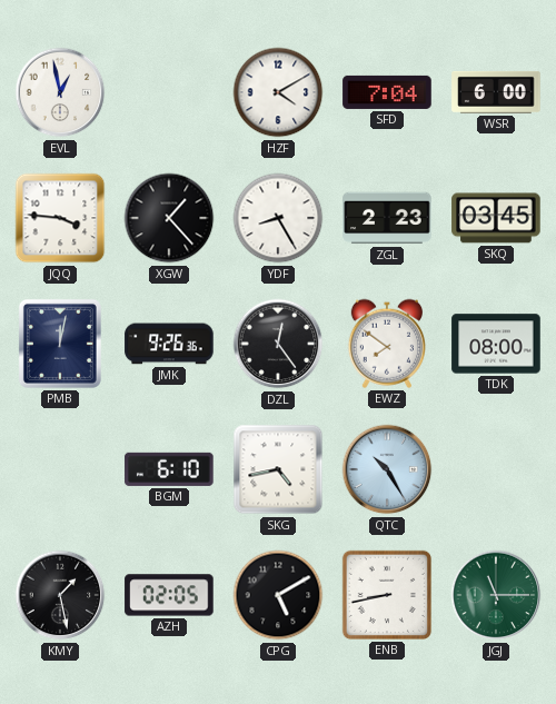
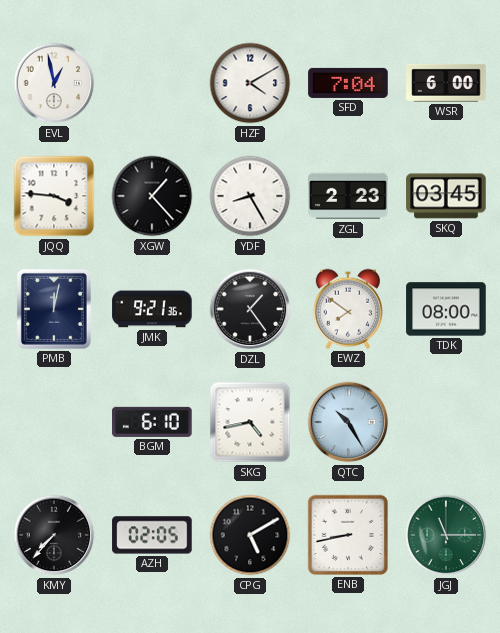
JMK: 9:26 -> 9:21 (152, 309)
DZL: 12:24 -> 1:24 (250, 309)
KMY: 1:28 -> 7:37 (54, 535)
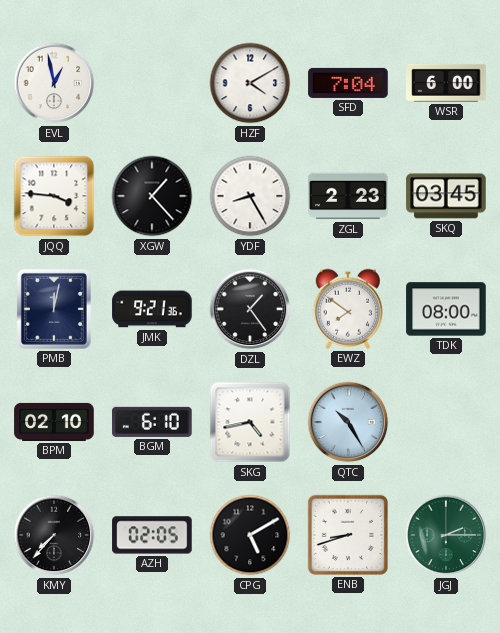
BPM: none -> 02:10 (54, 422)
ENB: 8:43 -> 8:42 (348, 535)
JGJ: 11:15 -> 2:15 (446, 535)
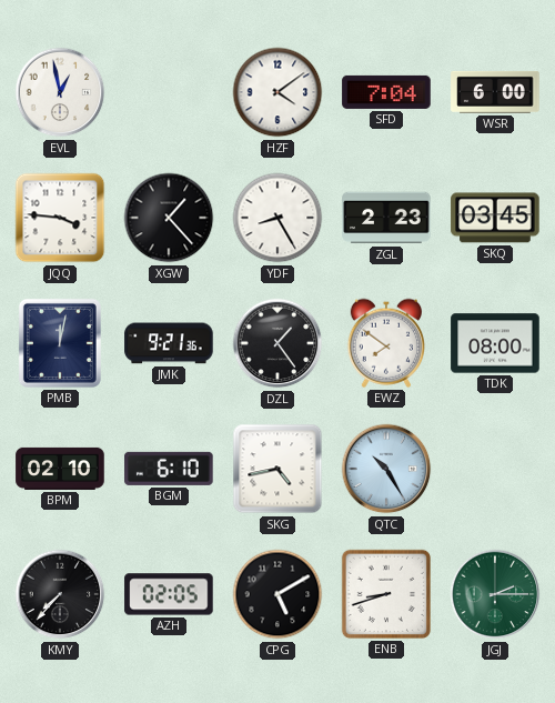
HZF: 4:10 -> 4:09 (277, 92)
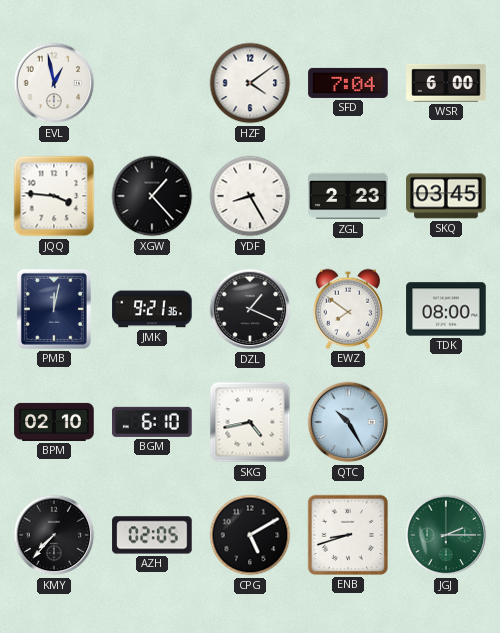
DZL: 1:24 -> 1:19 (250, 309)
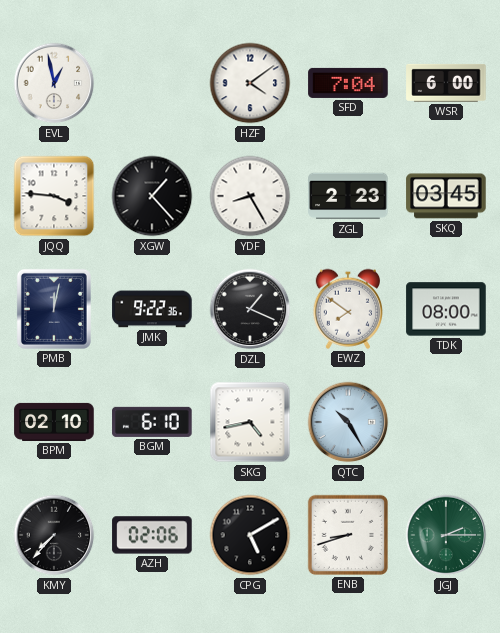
JMK: 9:21 -> 9:22 (152, 309)
AZH: 02:05 -> 02:06 (152, 535)
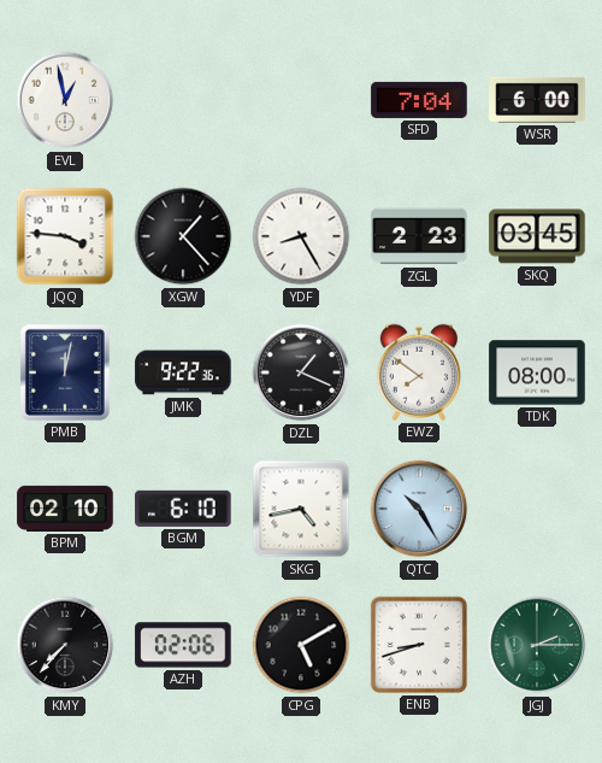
HZF: 4:09 -> none (250, 83)
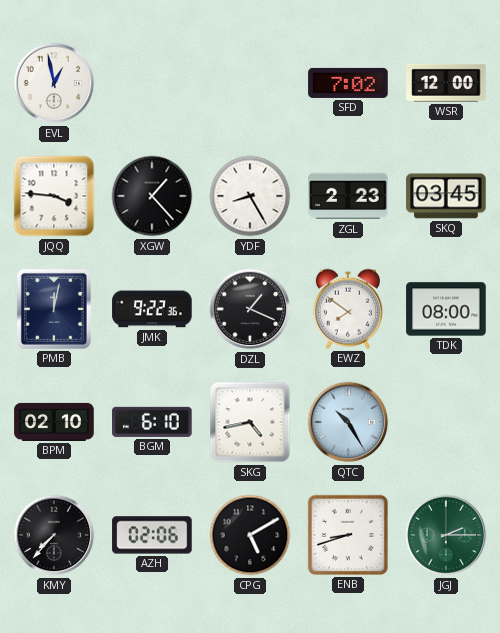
SFD: 7:04 -> 7:02 (348, 83)
WSR: 6:00 -> 12:00 (446, 83)
